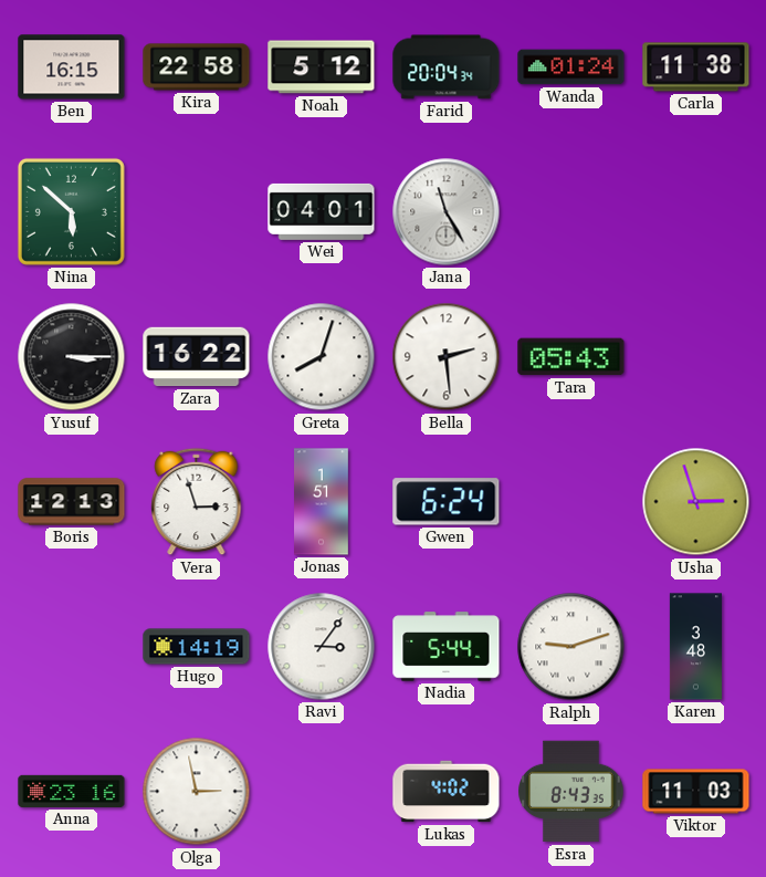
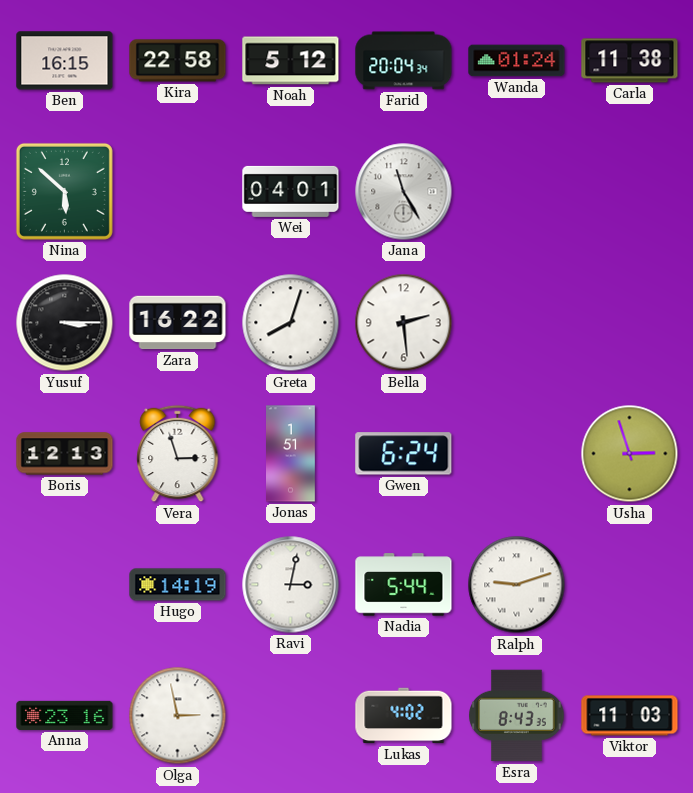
Tara: 05:43 -> none (571, 357)
Ravi: 3:06 -> 3:02 (291, 585)
Karen: 3:48 -> none (695, 647)
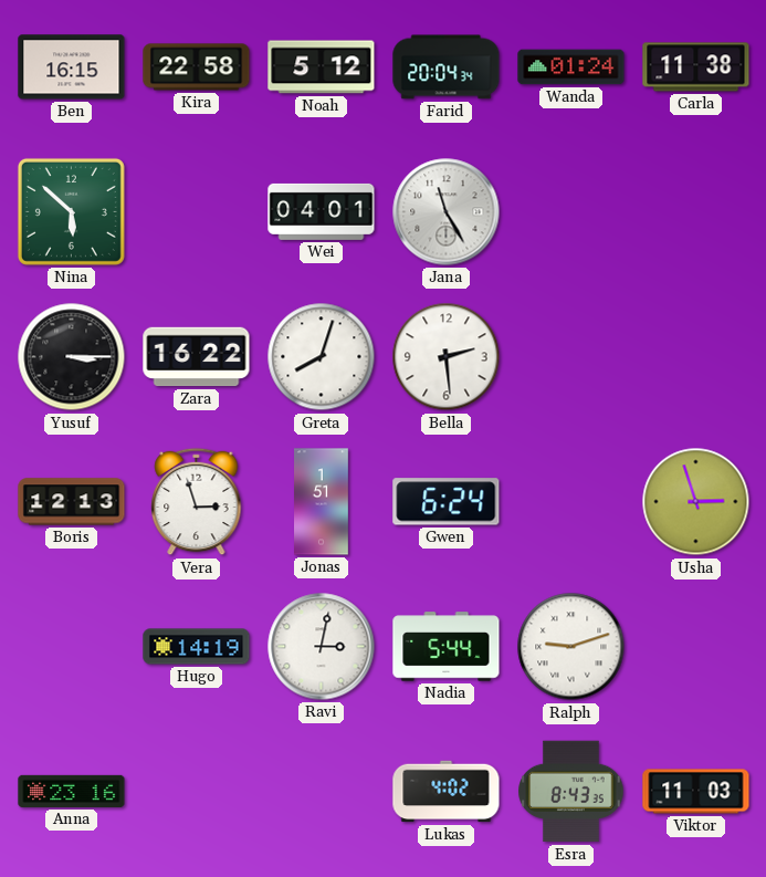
Olga: 2:58 -> none (178, 716)
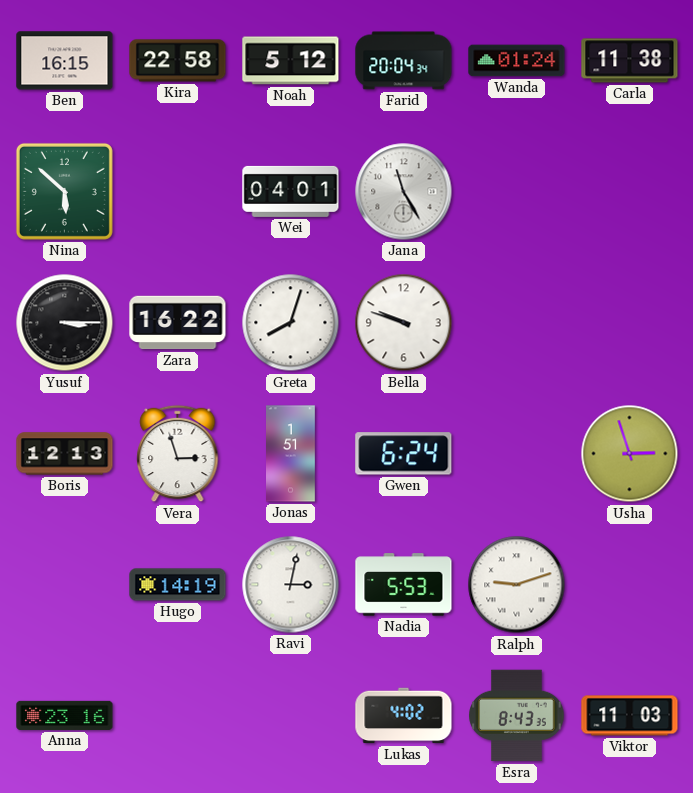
Bella: 2:29 -> 9:48 (404, 323)
Nadia: 5:44 -> 5:53 (404, 585)
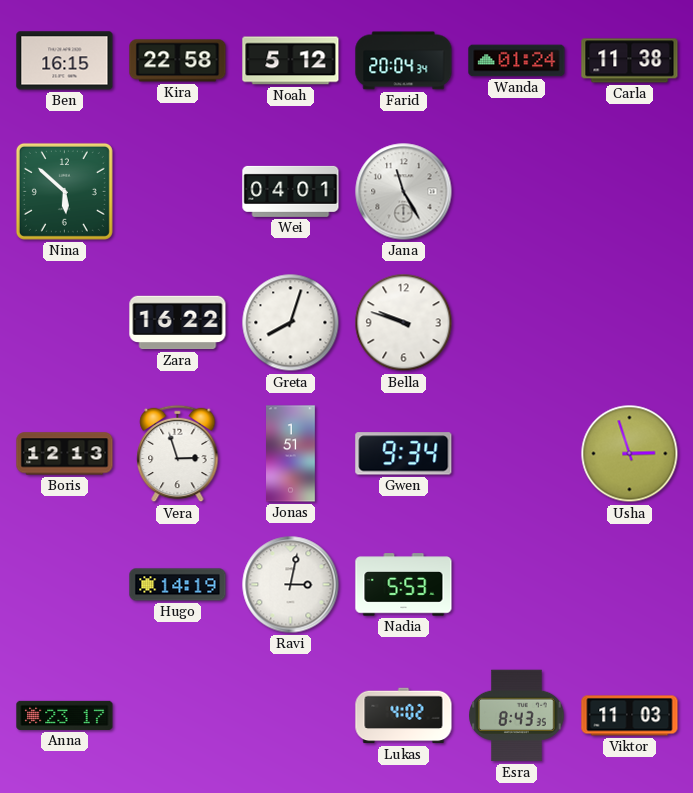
Yusuf: 3:15 -> none (65, 323)
Gwen: 6:24 -> 9:34 (404, 454)
Ralph: 9:12 -> none (517, 585)
Anna: 23:16 -> 23:17 (65, 715)
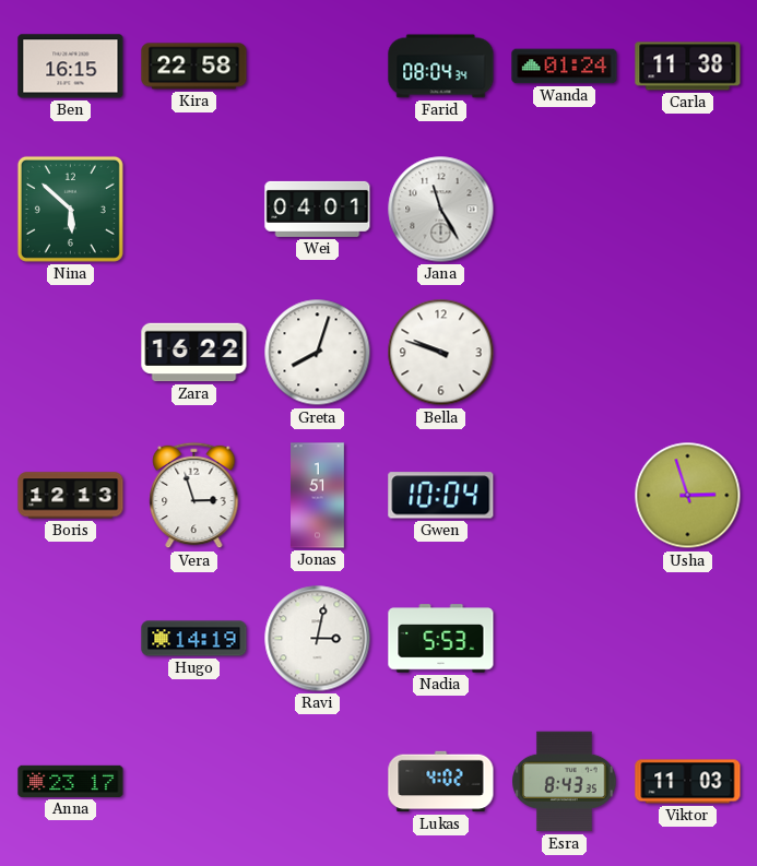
Noah: 5:12 -> none (291, 61)
Farid: 20:04 -> 08:04 (441, 67)
Gwen: 9:34 -> 10:04 (441, 496)
